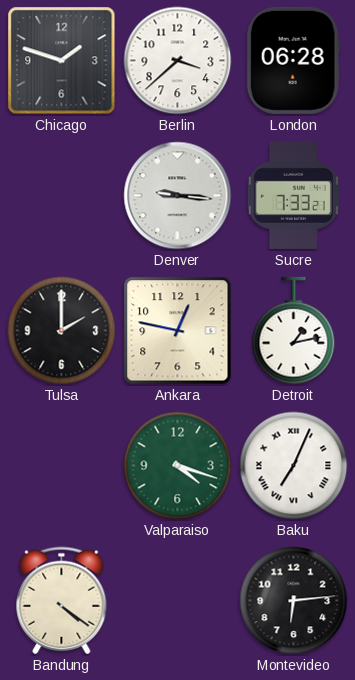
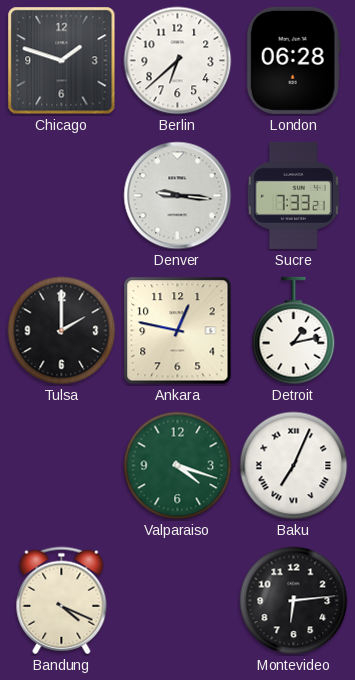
Berlin: 3:38 -> 6:38 (178, 61)
Bandung: 4:21 -> 4:19 (62, 601)
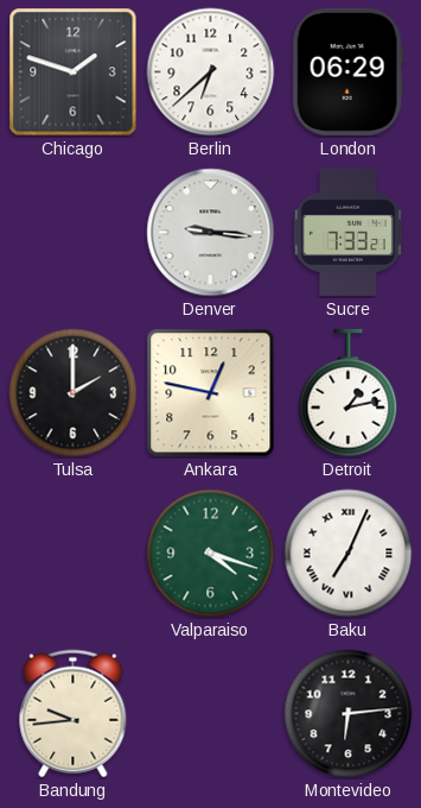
London: 06:28 -> 06:29 (347, 71)
Bandung: 4:19 -> 9:44 (74, 714)
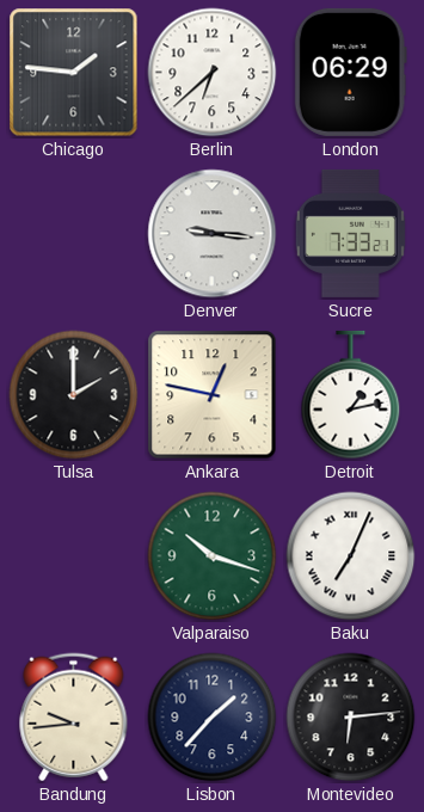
Chicago: 1:48 -> 1:46 (74, 73)
Valparaiso: 4:18 -> 10:18 (213, 556)
Lisbon: none -> 1:37 (213, 718)
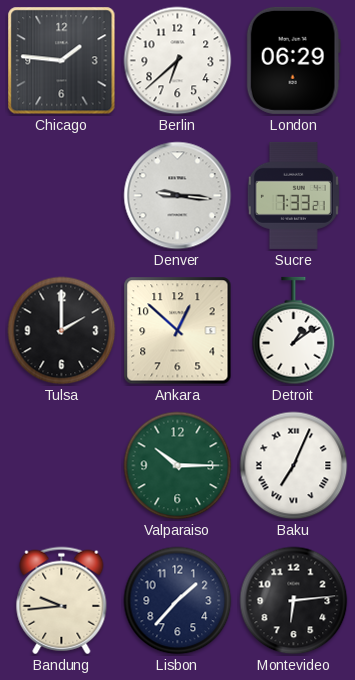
Ankara: 12:47 -> 12:52 (178, 331)
Detroit: 1:13 -> 1:09 (294, 331)
Valparaiso: 10:18 -> 10:15 (178, 466)
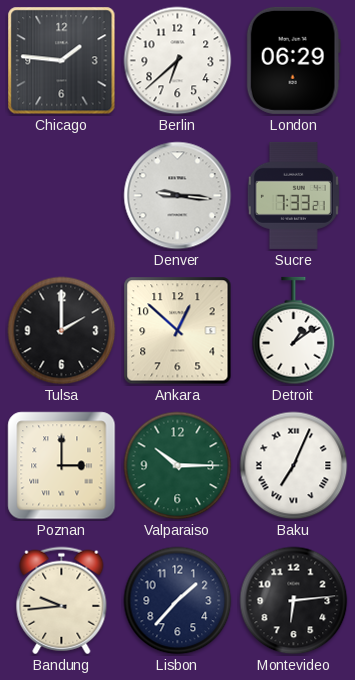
Poznan: none -> 3:00 (62, 466)
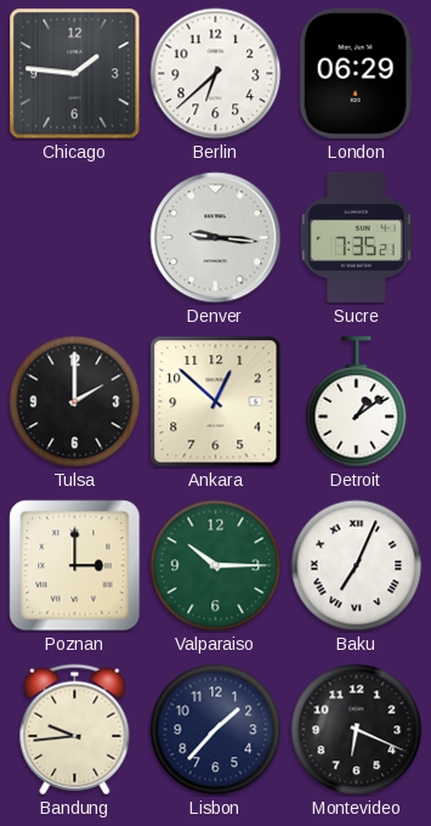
Sucre: 7:33 -> 7:35 (356, 237)
Montevideo: 6:14 -> 6:19 (357, 730)
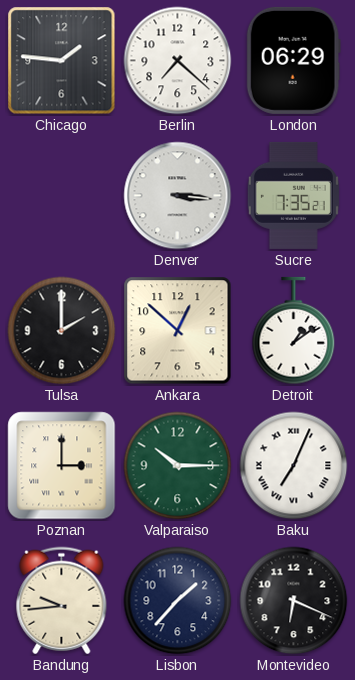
Berlin: 6:38 -> 7:22 (178, 61)
Denver: 9:16 -> 3:16 (178, 196)
